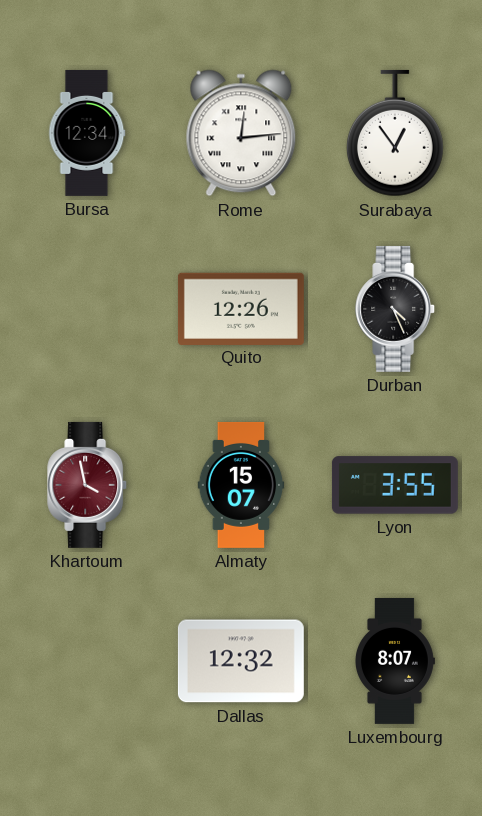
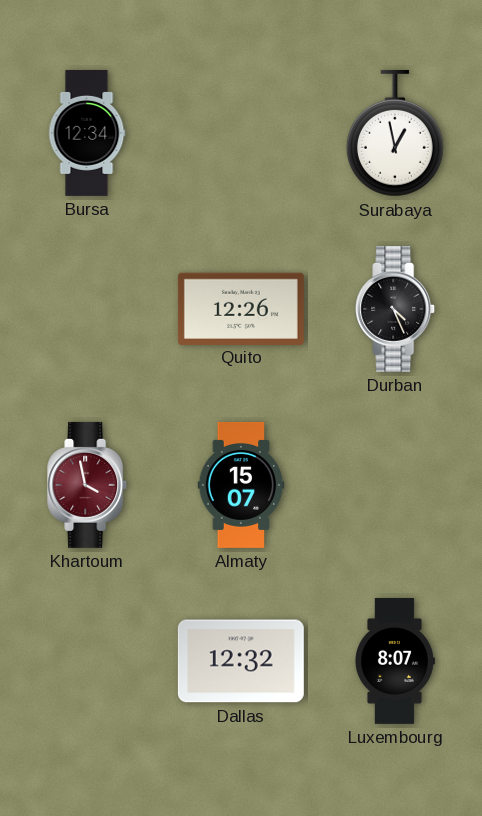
Rome: 12:14 -> none (241, 133)
Surabaya: 12:54 -> 12:58 (395, 133)
Lyon: 3:55 -> none (395, 485)
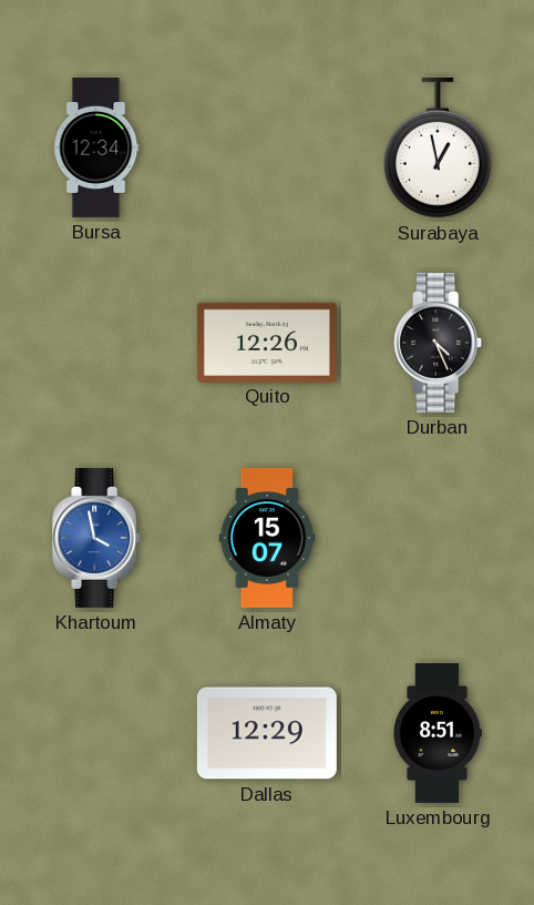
Khartoum dial: burgundy -> blue (97, 538)
Dallas: 12:32 -> 12:29 (267, 733)
Luxembourg: 8:07 -> 8:51 (437, 733)
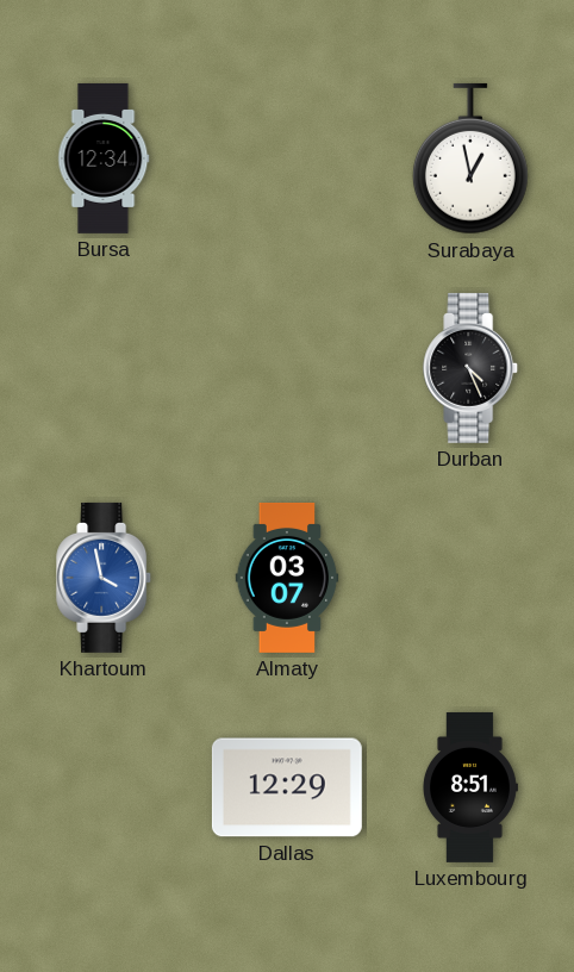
Quito: 12:26 -> none (267, 342)
Almaty: 15:07 -> 03:07 (287, 578)
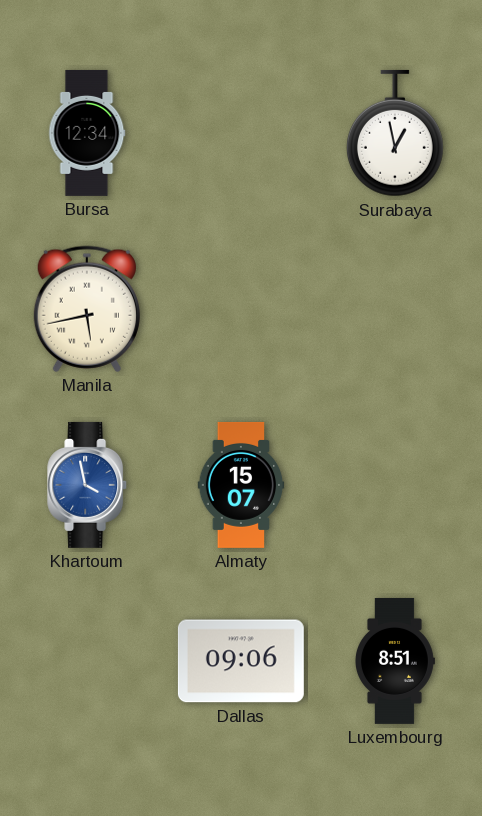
Manila: none -> 5:43 (87, 309)
Durban: 4:26 -> none (472, 368)
Almaty: 03:07 -> 15:07 (241, 485)
Dallas: 12:29 -> 09:06 (241, 661)
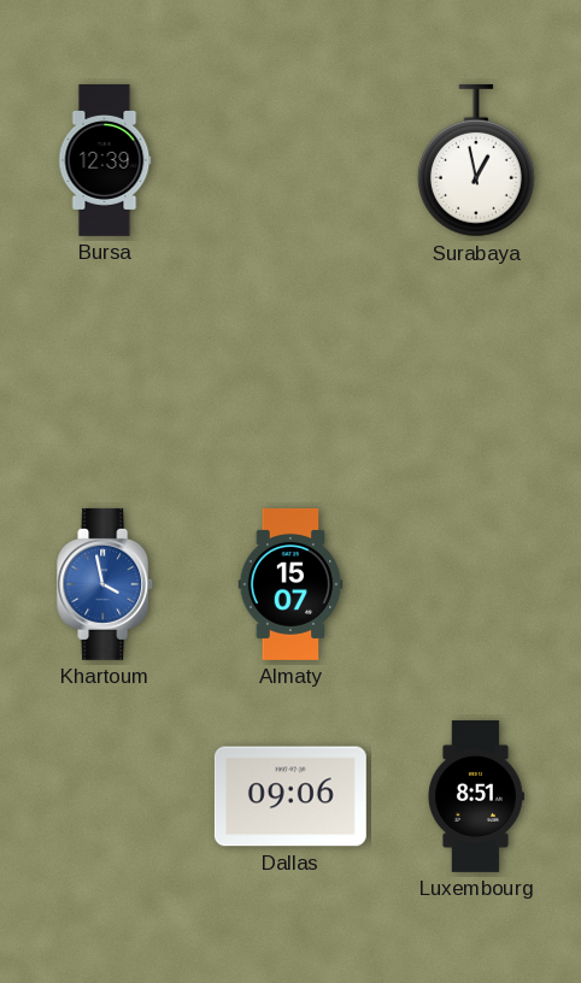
Bursa: 12:34 -> 12:39 (105, 160)
Manila: 5:43 -> none (87, 309)
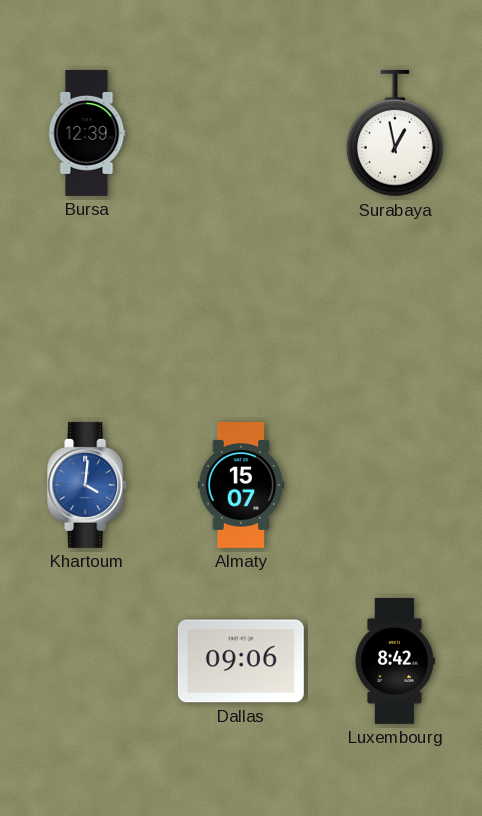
Khartoum: 3:58 -> 4:01 (88, 485)
Luxembourg: 8:51 -> 8:42 (394, 661)
